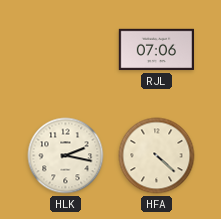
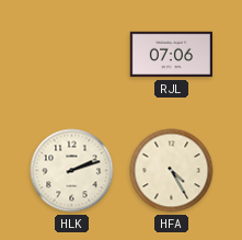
HLK: 2:17 -> 2:12 (72, 171)
HFA: 4:22 -> 4:25 (172, 171)
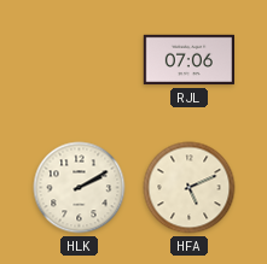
HLK: 2:12 -> 2:10 (80, 188)
HFA: 4:25 -> 5:11 (190, 188)
